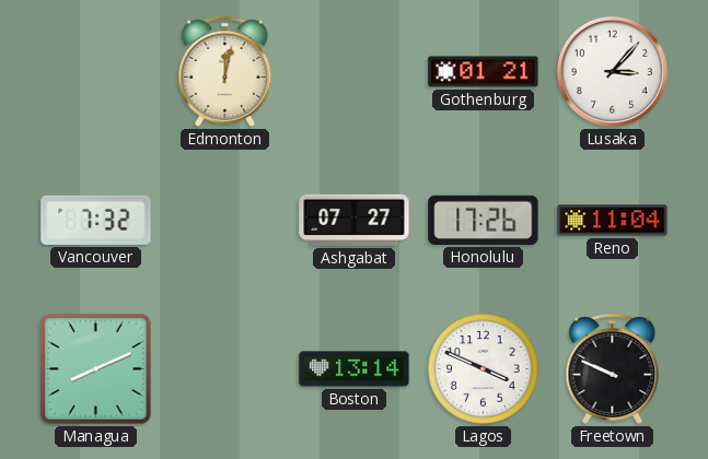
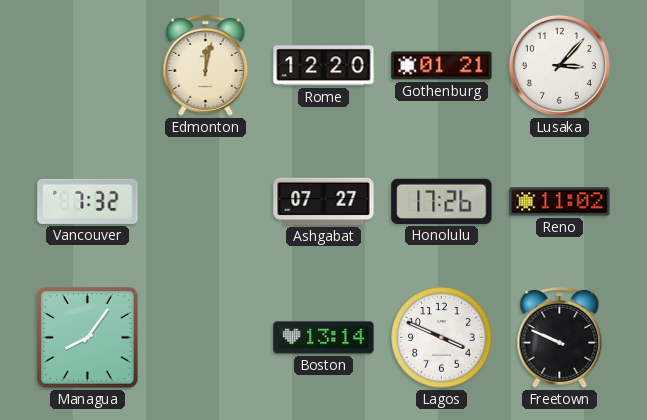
Rome: none -> 12:20 (324, 66)
Reno: 11:04 -> 11:02 (560, 202)
Managua: 8:11 -> 8:06 (88, 338)
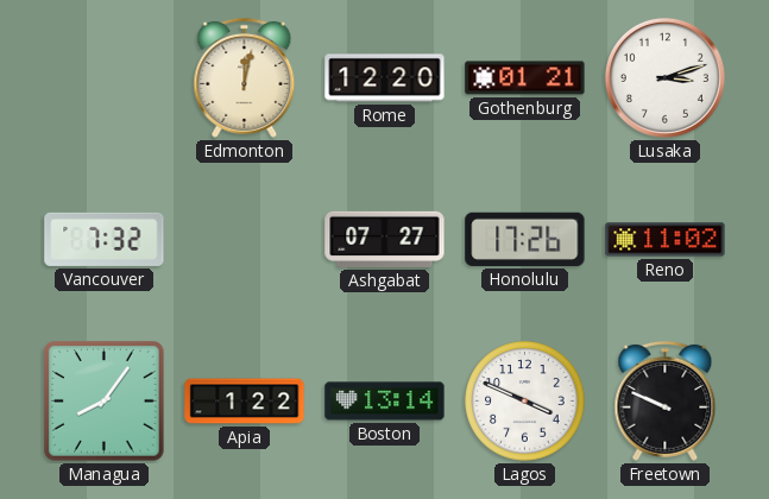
Lusaka: 3:07 -> 3:12 (664, 77)
Apia: none -> 1:22 (245, 402)
